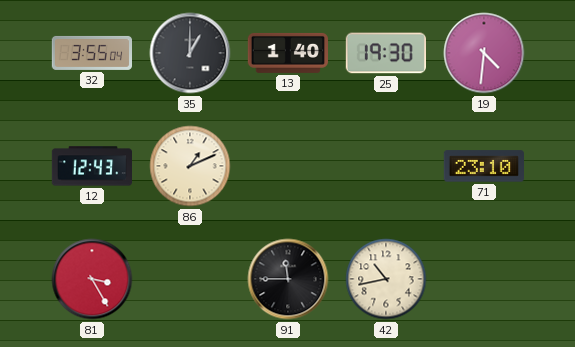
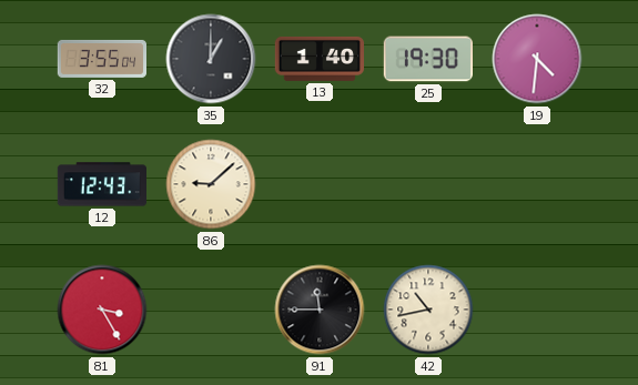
86: 1:11 -> 9:08 (211, 184)
71: 23:10 -> none (483, 166)
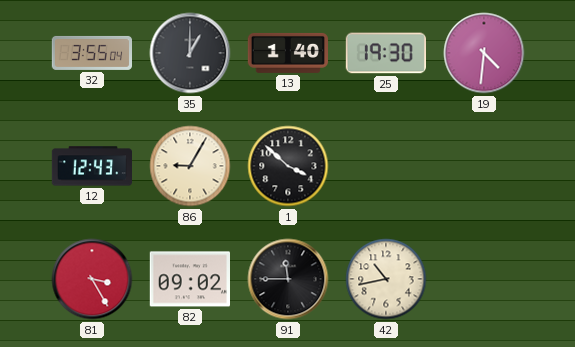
86: 9:08 -> 9:05 (190, 166)
1: none -> 3:52 (288, 166)
82: none -> 09:02 (189, 279)
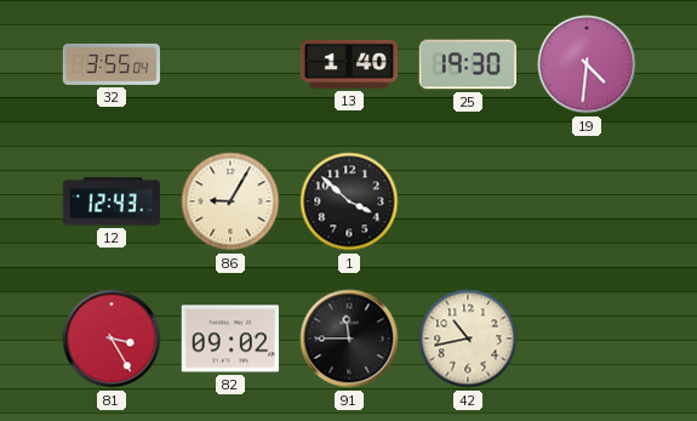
35: 1:00 -> none (190, 53)
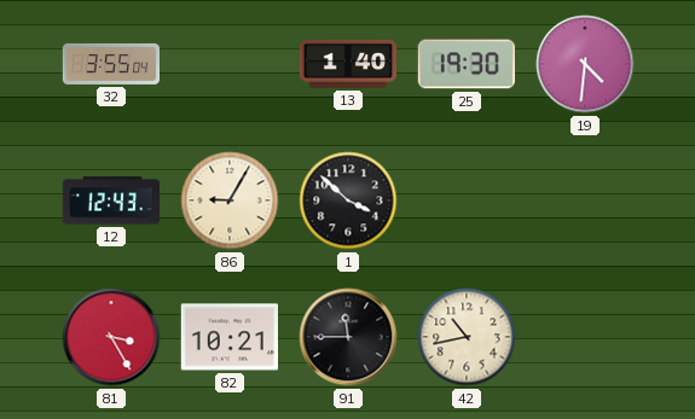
82: 09:02 -> 10:21 (228, 337)
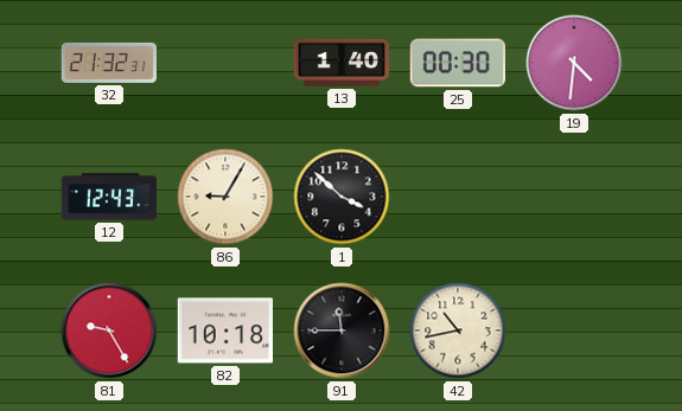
32: 3:55 -> 21:32 (108, 63)
25: 19:30 -> 00:30 (457, 63)
81: 3:25 -> 9:25 (109, 330)
82: 10:21 -> 10:18 (224, 330)
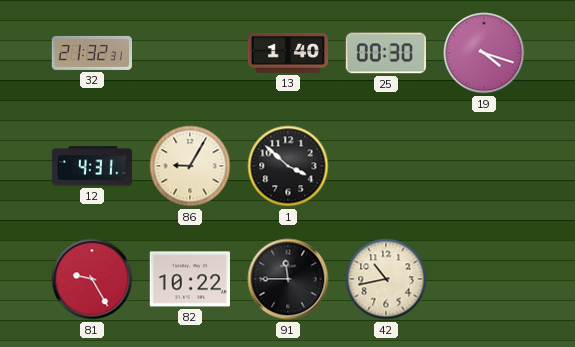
19: 4:31 -> 4:18 (484, 53)
12: 12:43 -> 4:31 (91, 166)
82: 10:18 -> 10:22 (189, 279)
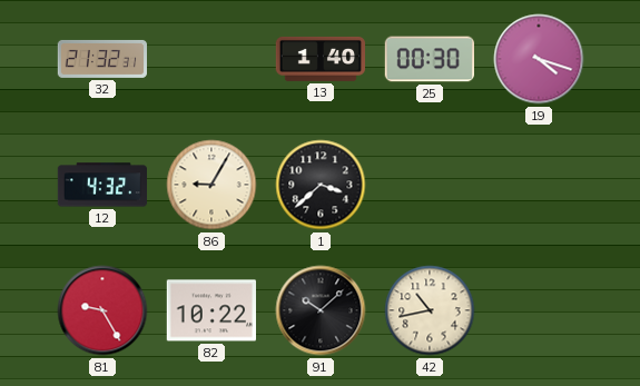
12: 4:31 -> 4:32 (101, 185)
1: 3:52 -> 3:38 (321, 185)
91: 11:45 -> 10:08 (321, 310)
